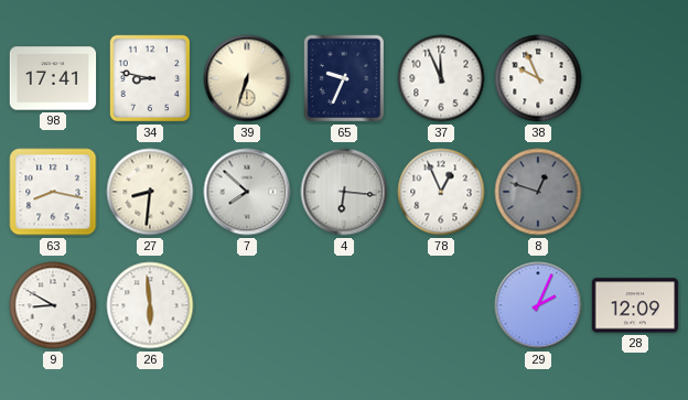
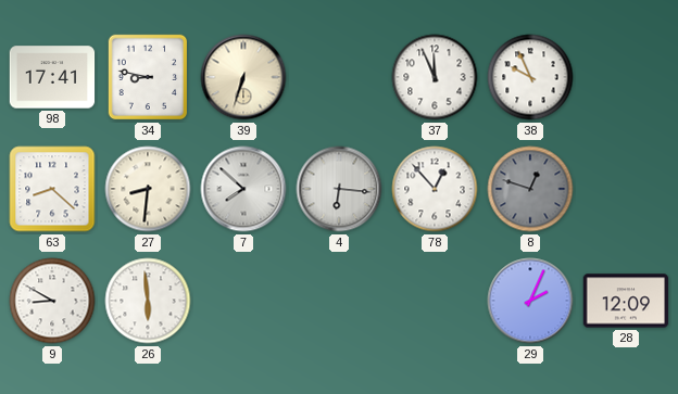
65: 9:34 -> none (344, 78)
63: 8:17 -> 8:22 (52, 189)
78: 12:56 -> 12:53 (435, 189)
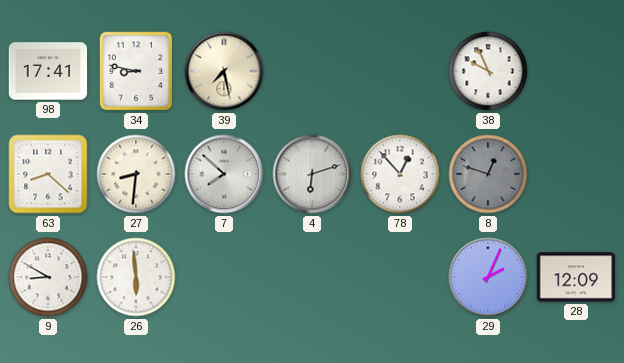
39: 6:33 -> 7:28 (224, 71)
37: 11:56 -> none (435, 77)
4: 6:16 -> 6:12 (312, 174)
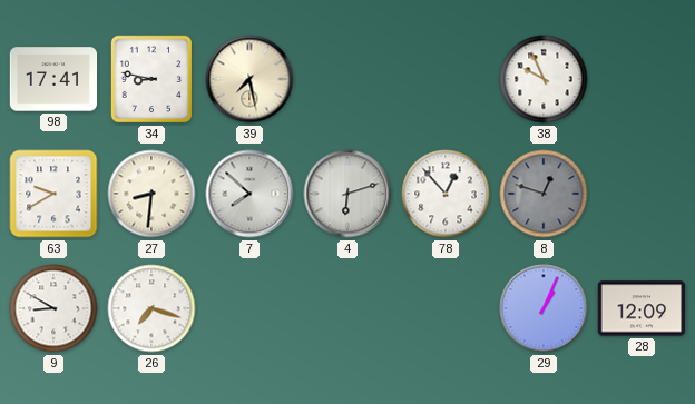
63: 8:22 -> 9:40 (53, 194)
26: 5:59 -> 7:18 (151, 308)
29: 2:04 -> 1:04 (544, 308)
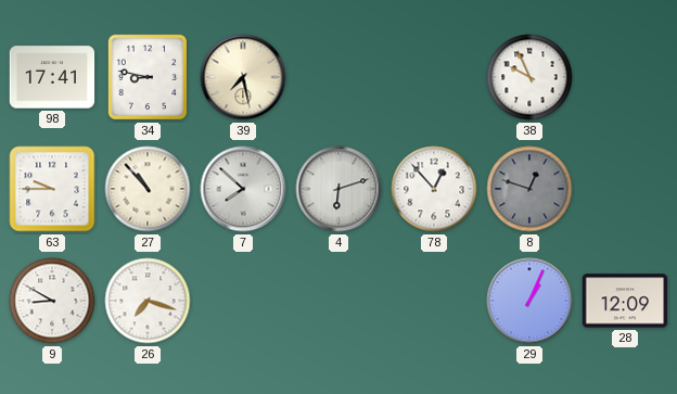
63: 9:40 -> 9:45 (52, 189)
27: 8:31 -> 10:53 (148, 189)
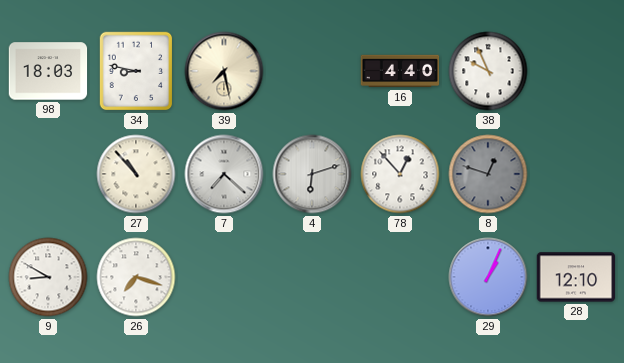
98: 17:41 -> 18:03 (48, 71)
16: none -> 4:40 (400, 71)
63: 9:45 -> none (52, 189)
7: 7:52 -> 7:22 (224, 174)
28: 12:09 -> 12:10 (576, 277)
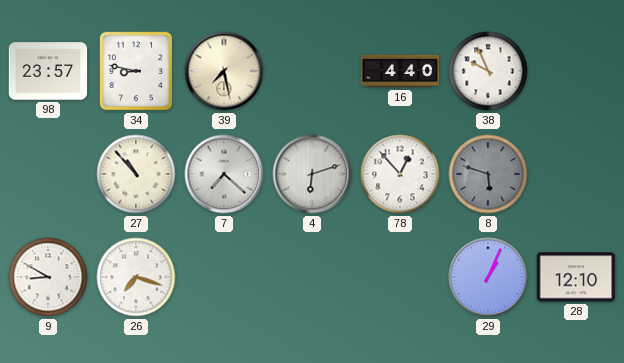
98: 18:03 -> 23:57 (48, 71)
8: 12:48 -> 5:48 (488, 174)
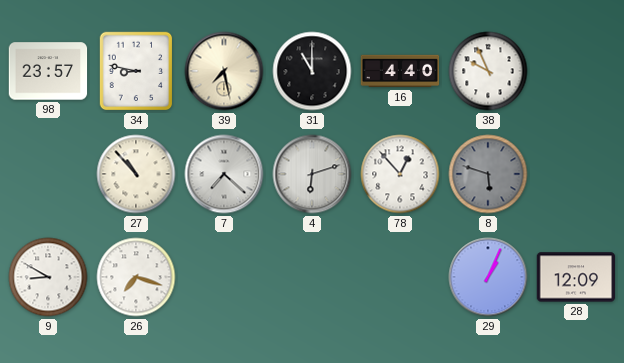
31: none -> 11:00 (312, 71)
28: 12:10 -> 12:09 (576, 277)
